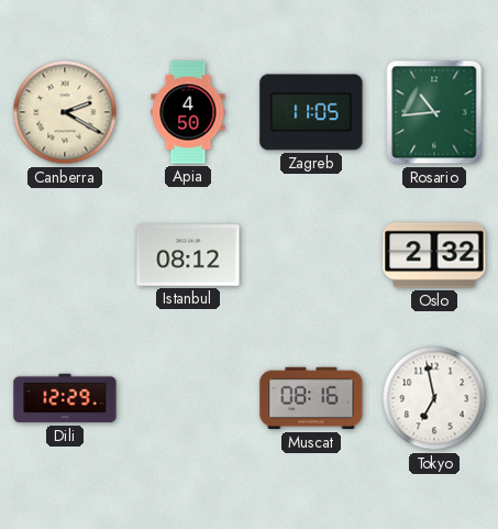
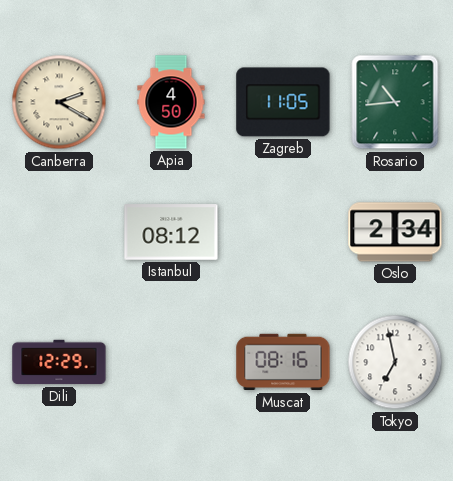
Oslo: 2:32 -> 2:34 (395, 232)
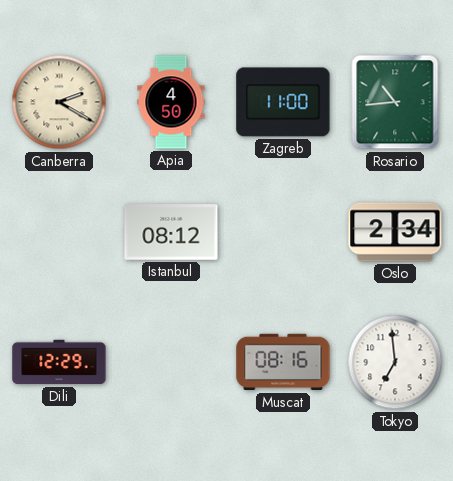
Zagreb: 11:05 -> 11:00 (283, 102)
Tokyo: 6:58 -> 6:59 (395, 362)
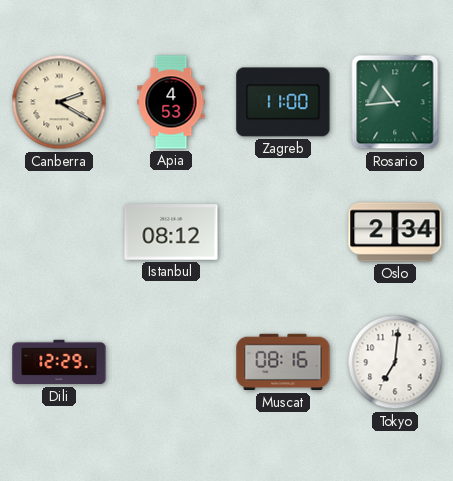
Apia: 4:50 -> 4:53 (171, 102)
Tokyo: 6:59 -> 7:01 (395, 362)
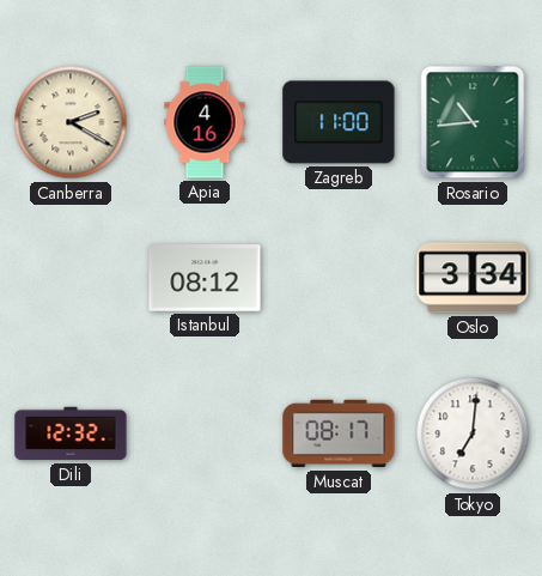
Apia: 4:53 -> 4:16 (205, 122)
Oslo: 2:34 -> 3:34 (473, 278)
Dili: 12:29 -> 12:32 (71, 433)
Muscat: 08:16 -> 08:17 (339, 433)
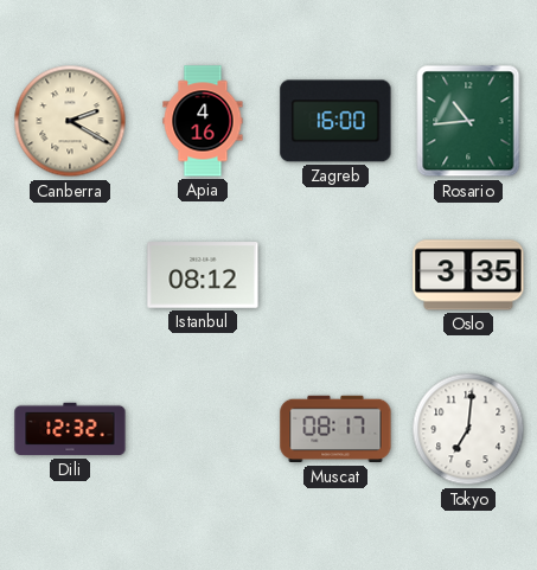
Zagreb: 11:00 -> 16:00 (335, 121)
Oslo: 3:34 -> 3:35 (468, 275)
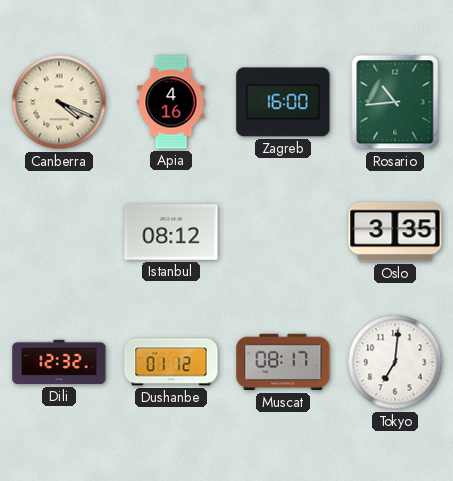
Canberra: 2:20 -> 4:19 (59, 102)
Dushanbe: none -> 01:12 (171, 362)
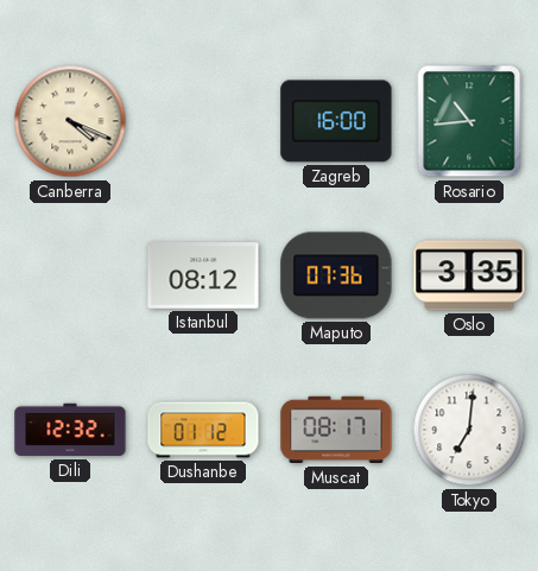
Apia: 4:16 -> none (171, 102)
Maputo: none -> 07:36 (336, 275)
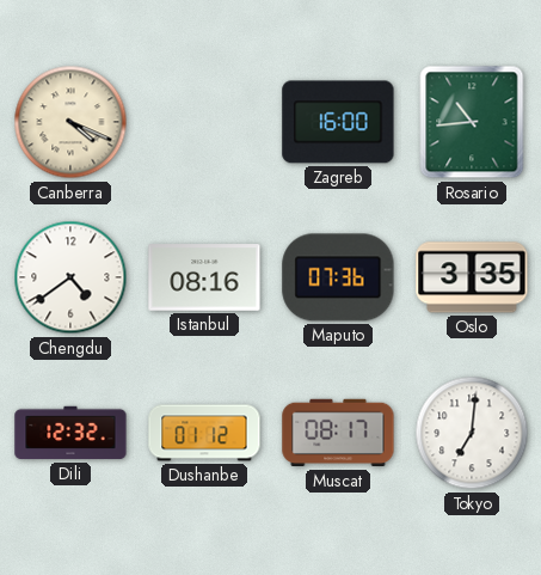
Chengdu: none -> 4:39 (70, 277)
Istanbul: 08:12 -> 08:16 (204, 277)
